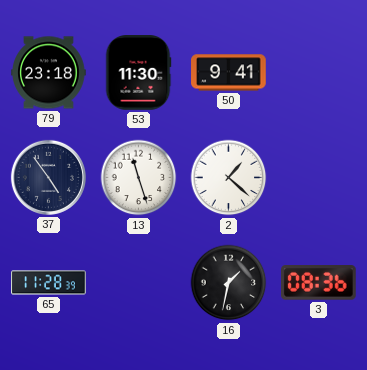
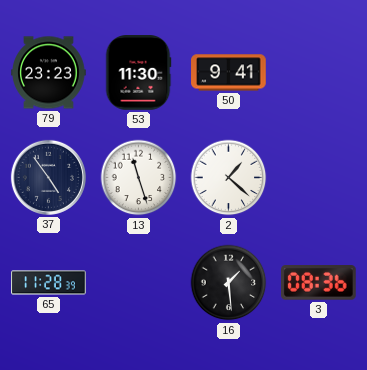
79: 23:18 -> 23:23 (49, 73)
16: 1:32 -> 1:29 (229, 283)
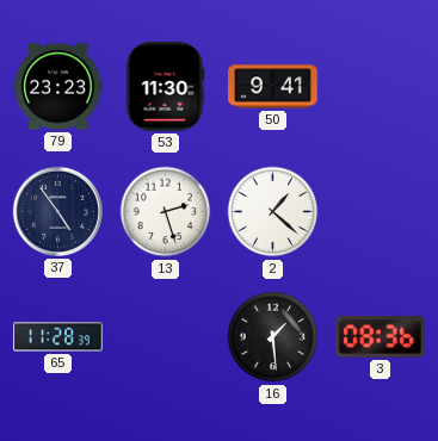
13: 11:27 -> 2:27 (166, 212)
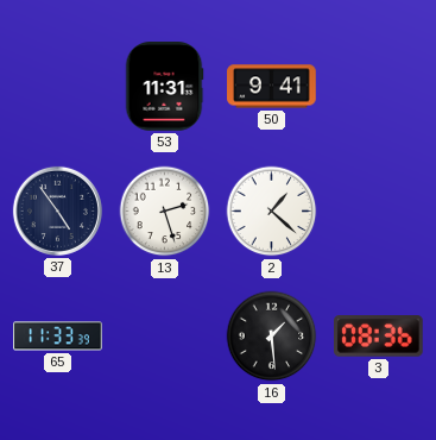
79: 23:23 -> none (58, 87)
53: 11:30 -> 11:31 (164, 87)
65: 11:28 -> 11:33 (58, 337)
